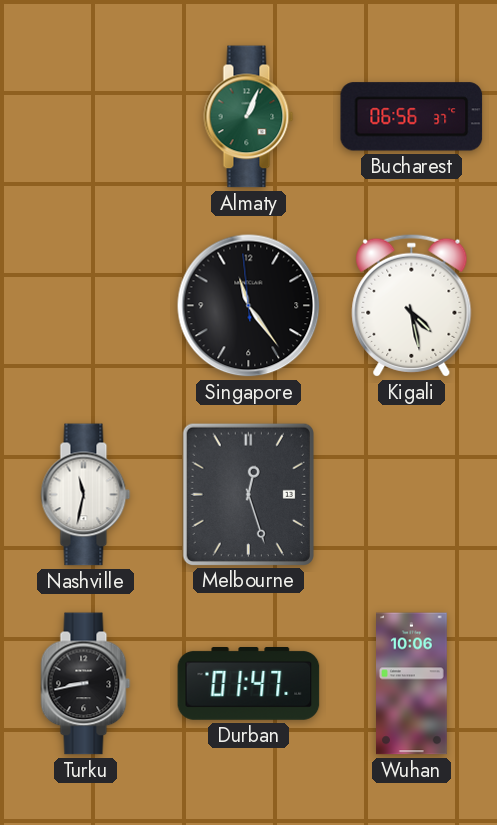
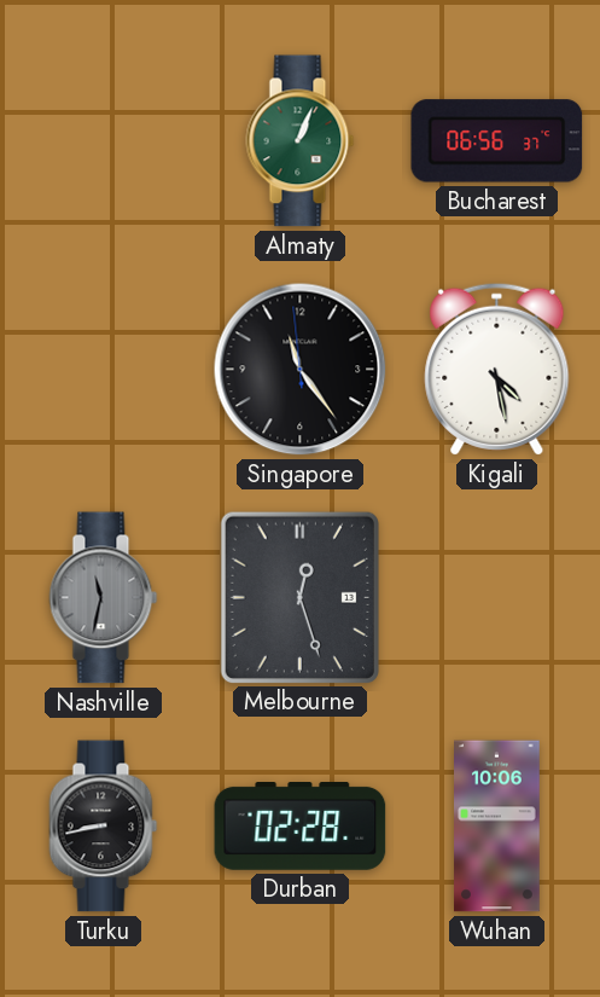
Nashville dial: white -> grey (104, 598)
Durban: 01:47 -> 02:28 (301, 827)
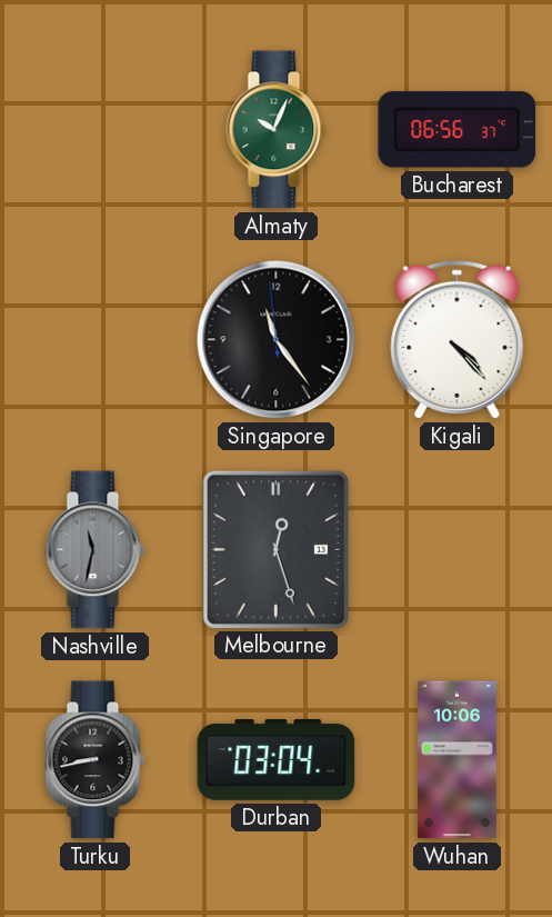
Almaty: 1:04 -> 10:04 (277, 130)
Kigali: 4:28 -> 4:23 (458, 339)
Durban: 02:28 -> 03:04 (277, 760)
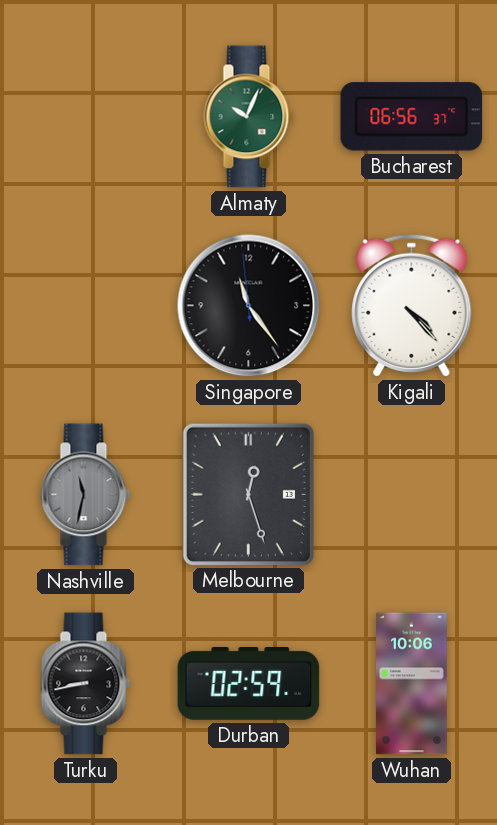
Durban: 03:04 -> 02:59 (249, 684)
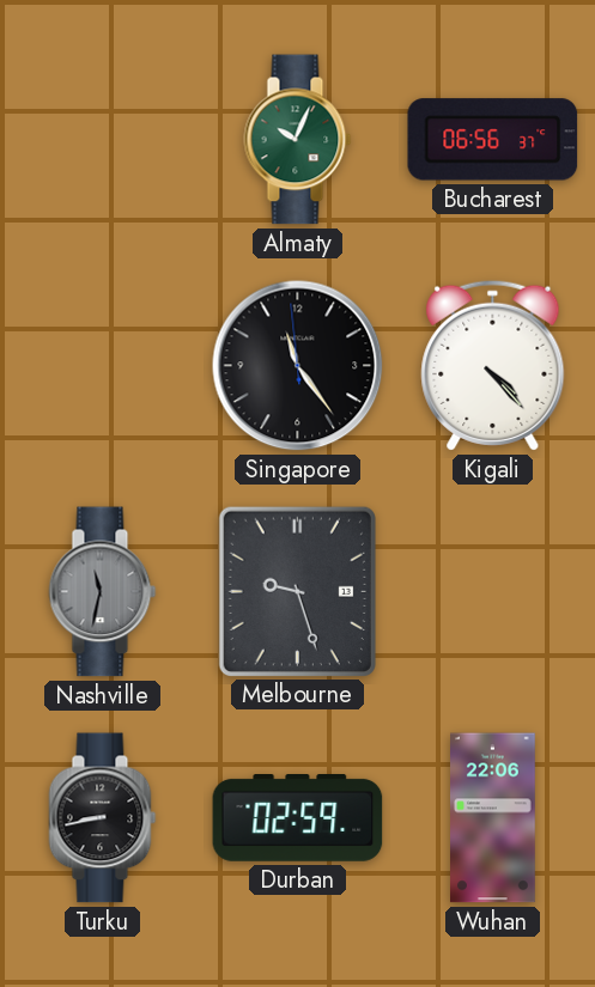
Melbourne: 12:27 -> 9:27 (297, 591)
Wuhan: 10:06 -> 22:06 (493, 818)
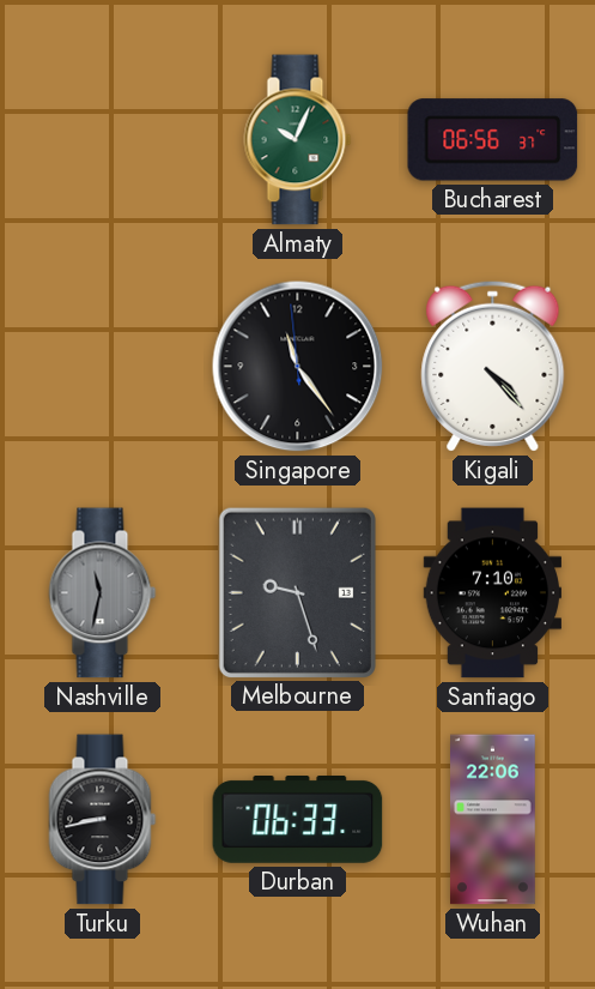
Santiago: none -> 7:10 (492, 593)
Durban: 02:59 -> 06:33 (298, 820)
